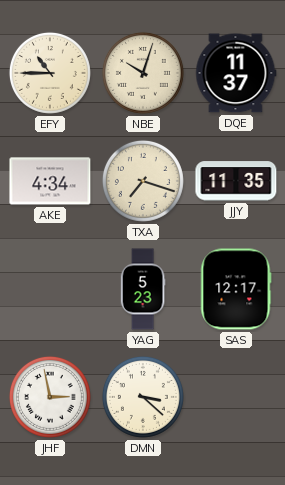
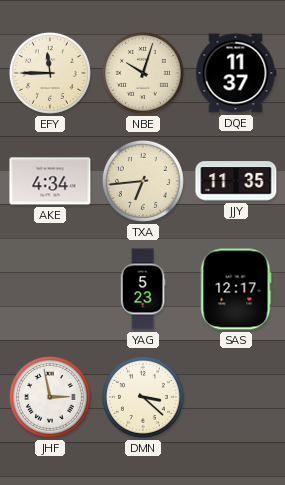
EFY: 10:45 -> 11:45 (50, 73)
TXA: 7:18 -> 6:44 (143, 181)
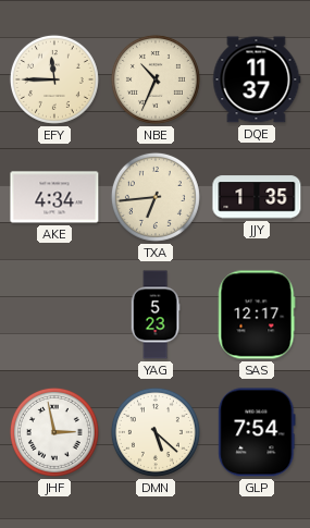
NBE: 10:03 -> 10:34 (156, 79)
JJY: 11:35 -> 1:35 (257, 197)
DMN: 3:22 -> 5:22 (156, 432)
GLP: none -> 7:54 (257, 432)
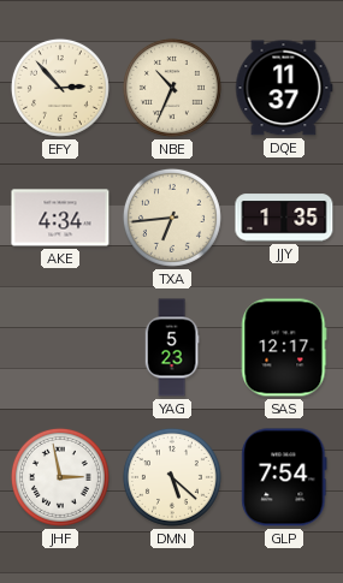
EFY: 11:45 -> 2:53 (60, 88)
